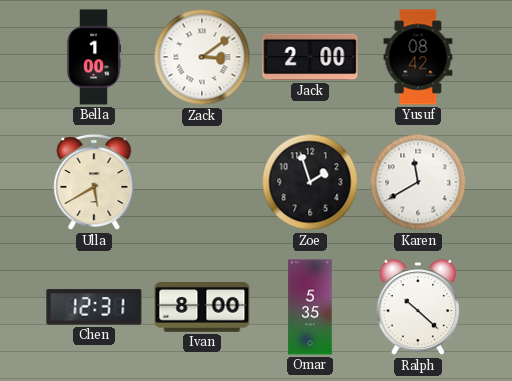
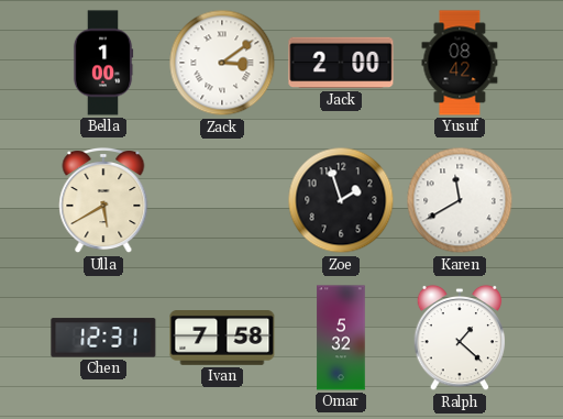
Ivan: 8:00 -> 7:58 (222, 339)
Omar: 5:35 -> 5:32 (341, 338)
Ralph: 10:22 -> 1:22 (460, 338)
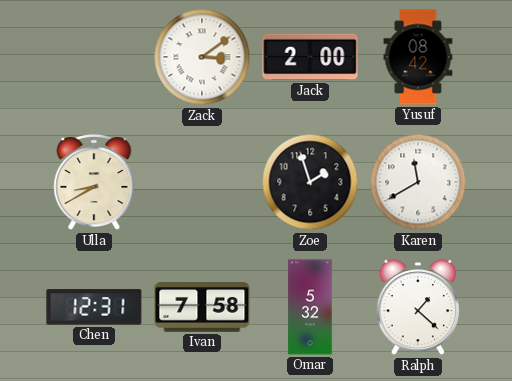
Bella: 1:00 -> none (103, 63)
Ulla: 5:40 -> 8:40 (94, 183)
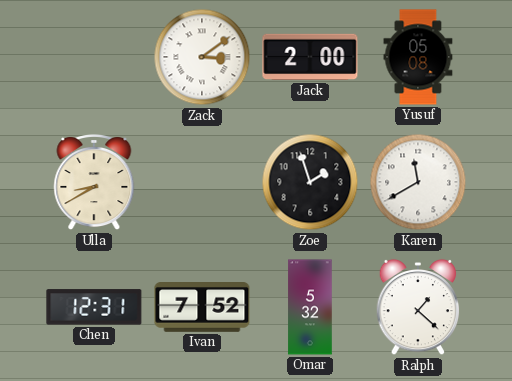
Yusuf: 08:42 -> 05:08 (418, 57)
Ivan: 7:58 -> 7:52 (202, 308)
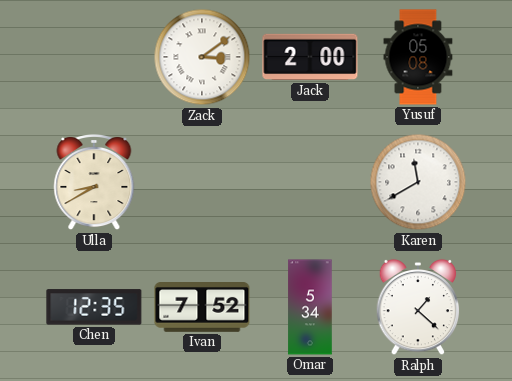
Zoe: 1:57 -> none (310, 182)
Chen: 12:31 -> 12:35 (94, 307)
Omar: 5:32 -> 5:34 (310, 307)
